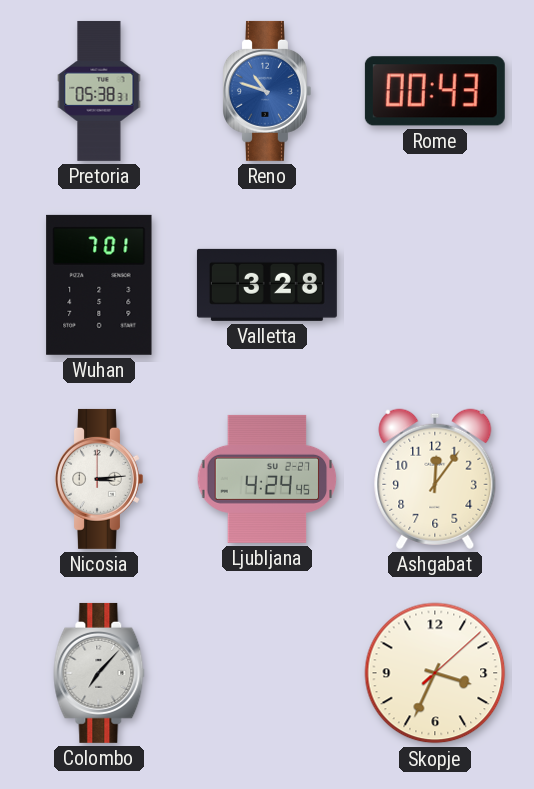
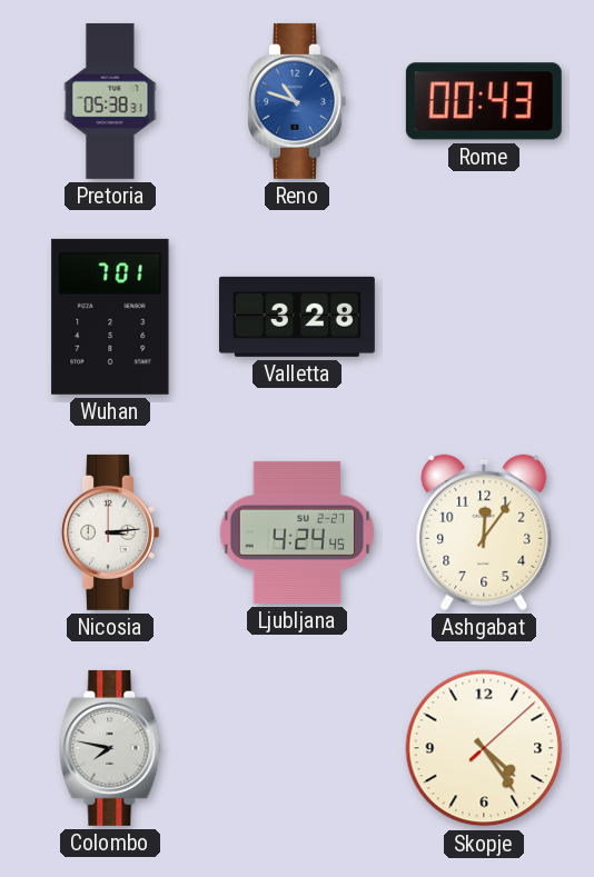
Colombo: 7:07 -> 7:47 (110, 748)
Skopje: 3:34 -> 4:24 (484, 748)
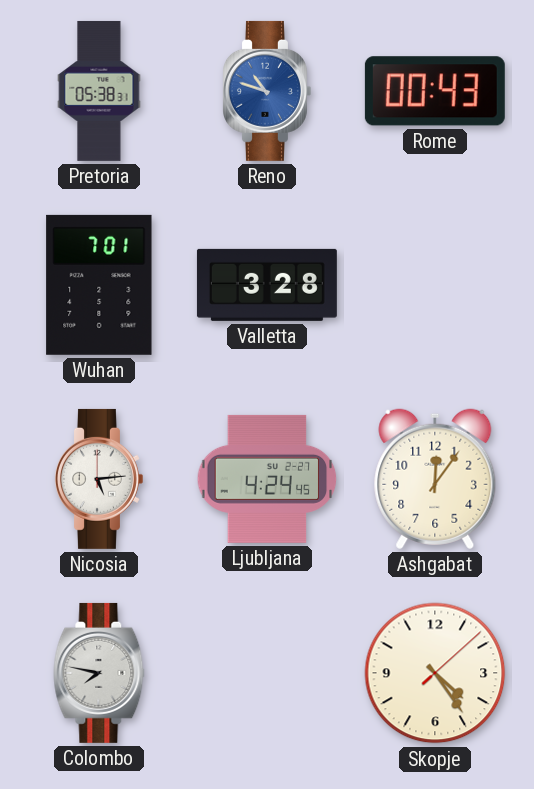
Nicosia: 3:14 -> 5:14 (99, 479)
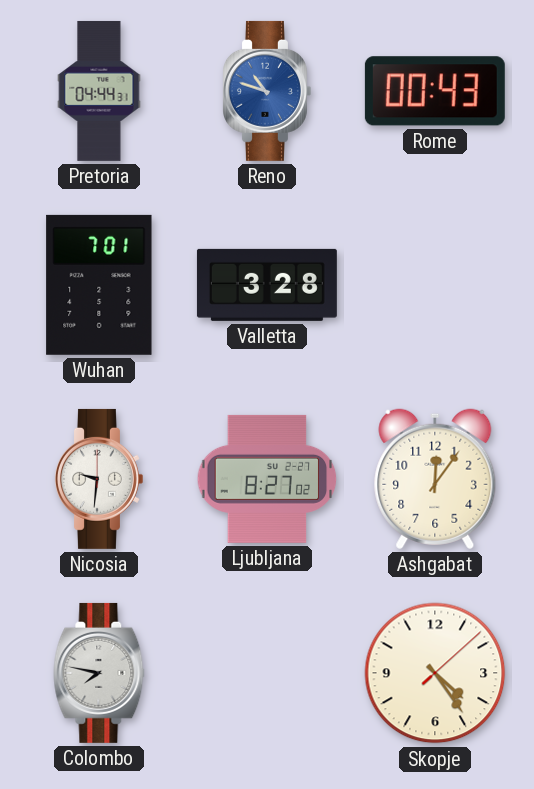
Pretoria: 05:38 -> 04:44 (99, 91)
Nicosia: 5:14 -> 9:31 (99, 479)
Ljubljana: 4:24 -> 8:27 (267, 479)
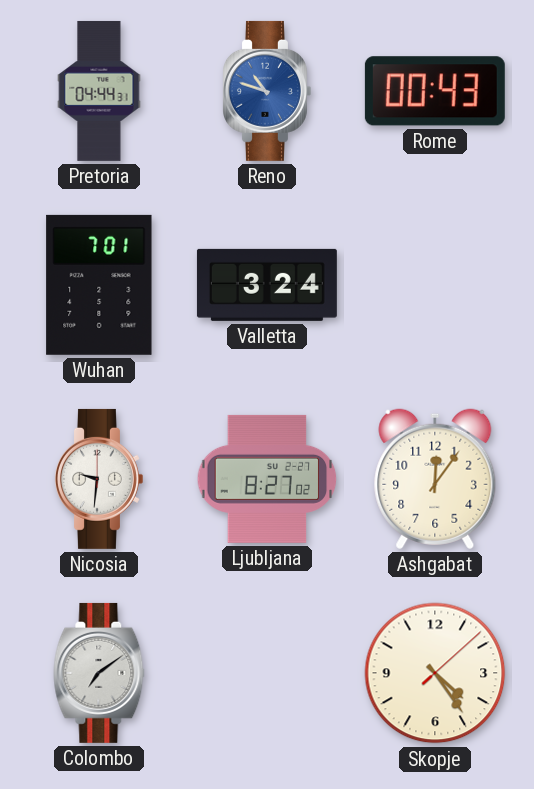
Valletta: 3:28 -> 3:24 (267, 285)
Colombo: 7:47 -> 7:09 (99, 673)
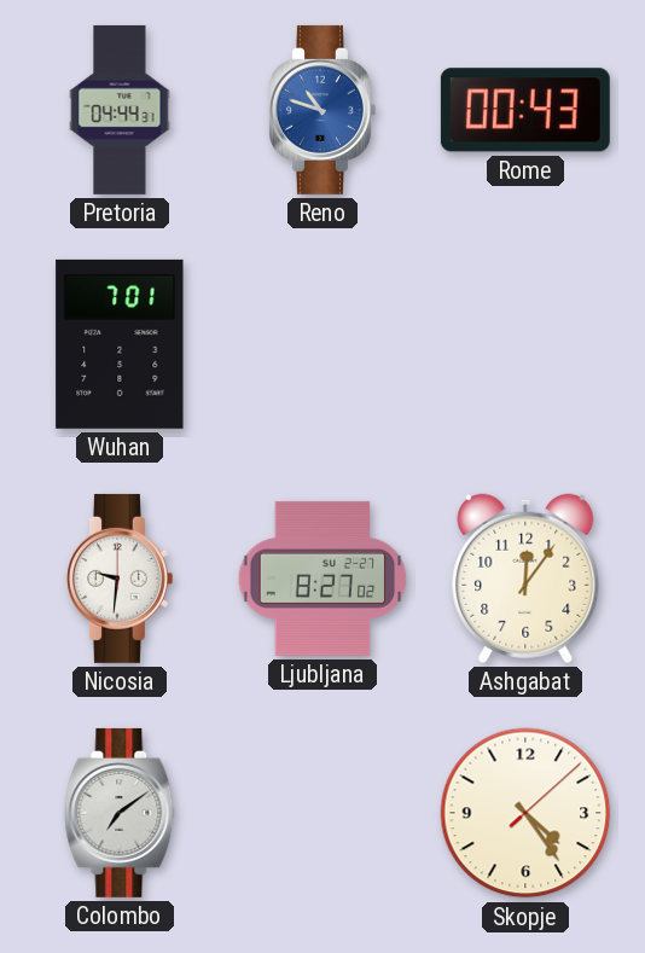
Valletta: 3:24 -> none (267, 285)
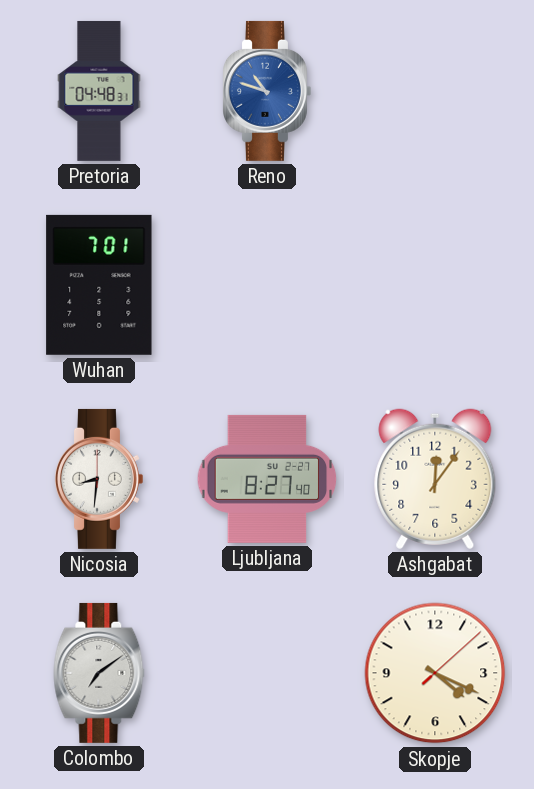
Pretoria: 04:44 -> 04:48 (99, 91)
Rome: 00:43 -> none (525, 110)
Nicosia: 9:31 -> 8:31 (99, 479)
Ljubljana: 8:27:02 -> 8:27:40 (267, 479)
Skopje: 4:24 -> 4:19 (435, 673)
